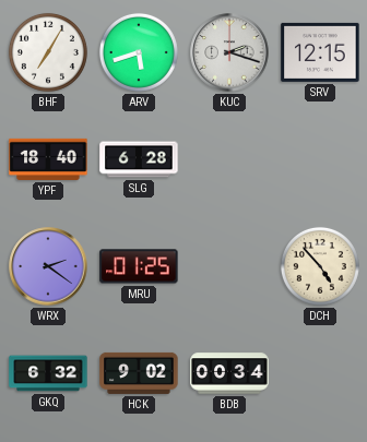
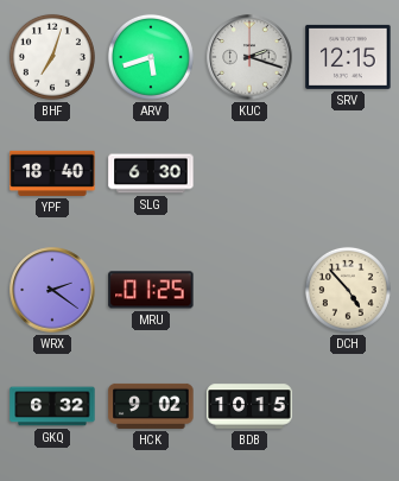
BHF: 7:05 -> 7:03 (52, 57)
SLG: 6:28 -> 6:30 (151, 173)
BDB: 00:34 -> 10:15 (249, 406)
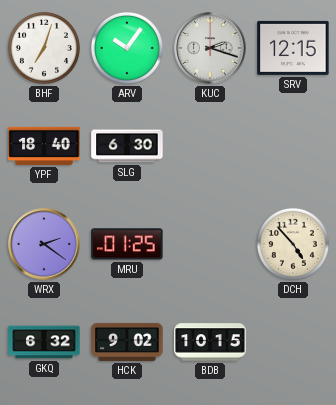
ARV: 5:42 -> 10:06 (127, 48)
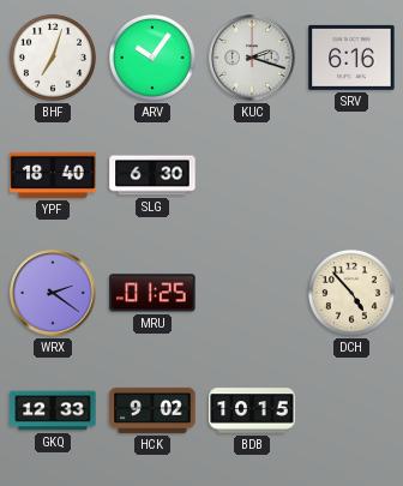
SRV: 12:15 -> 6:16 (351, 58)
GKQ: 6:32 -> 12:33 (53, 410)
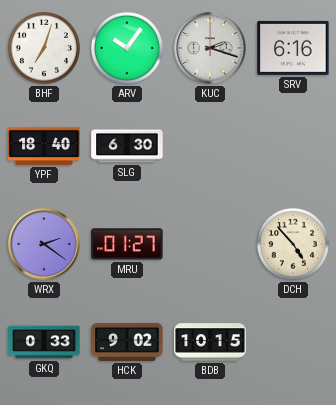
MRU: 01:25 -> 01:27 (127, 244)
GKQ: 12:33 -> 0:33 (44, 342)
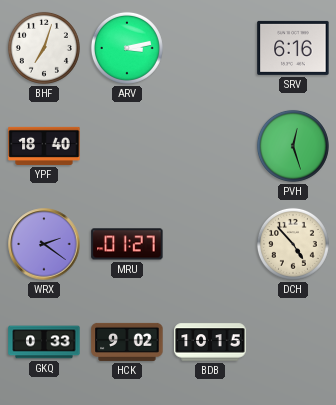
ARV: 10:06 -> 3:13 (127, 48)
KUC: 2:18 -> none (210, 48)
SLG: 6:30 -> none (127, 146)
PVH: none -> 12:27 (293, 146)
